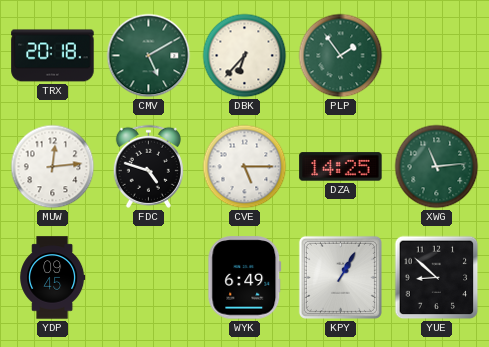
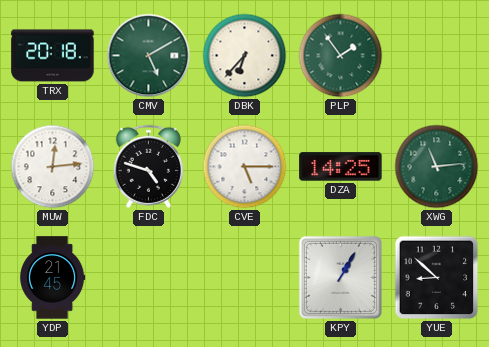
YDP: 09:45 -> 21:45 (53, 278)
WYK: 6:49 -> none (245, 278)
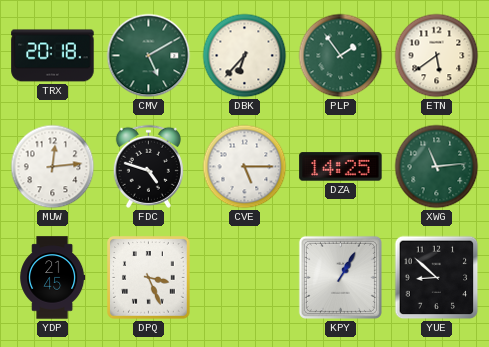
ETN: none -> 5:39 (437, 56)
DPQ: none -> 3:26 (149, 278)
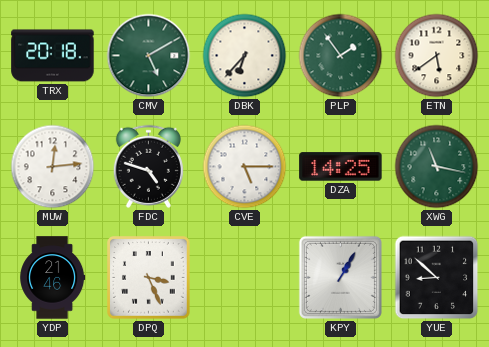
XWG: 11:14 -> 11:17 (437, 167)
YDP: 21:45 -> 21:46 (53, 278)
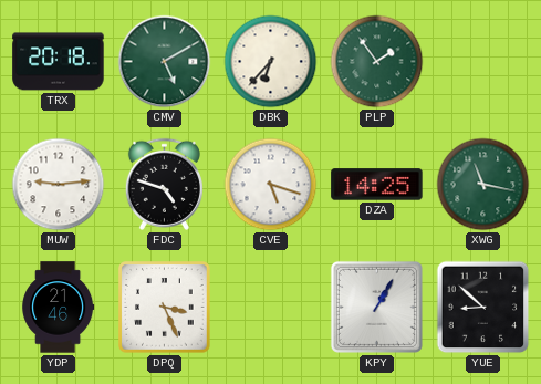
ETN: 5:39 -> none (437, 56)
MUW: 12:14 -> 9:14 (59, 185)
CVE: 5:15 -> 5:18 (271, 185)
